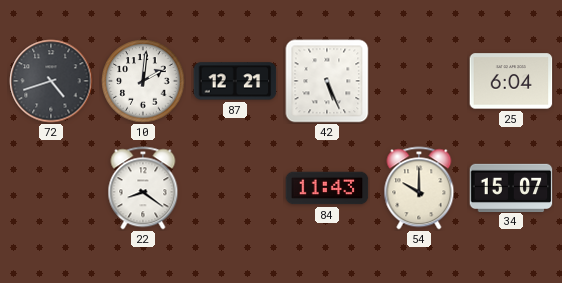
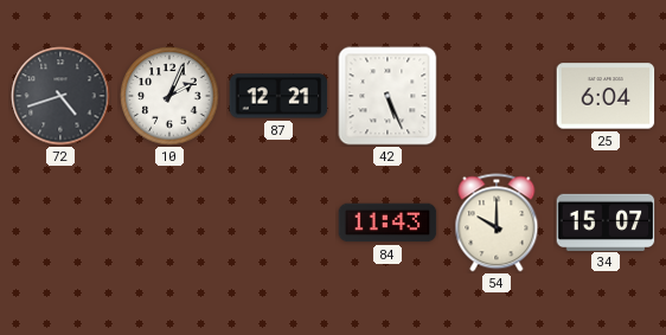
10: 2:01 -> 2:04 (169, 96)
22: 8:21 -> none (143, 188)
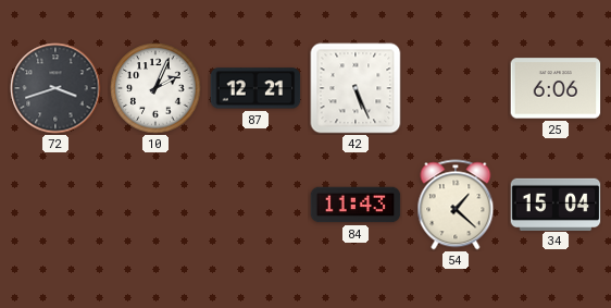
72: 4:42 -> 3:42 (55, 88)
25: 6:04 -> 6:06 (556, 88)
54: 10:00 -> 1:22 (456, 205)
34: 15:07 -> 15:04 (556, 204)
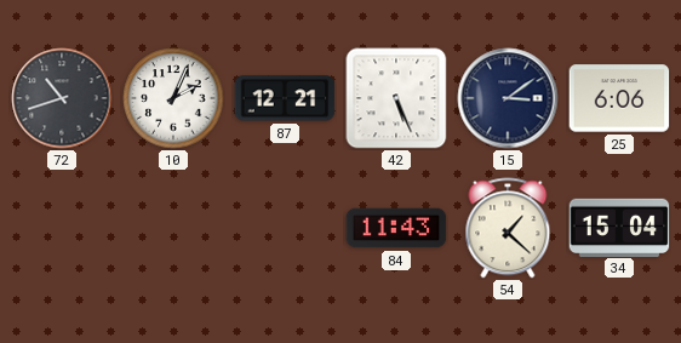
72: 3:42 -> 10:42 (62, 98)
15: none -> 3:09 (508, 98)
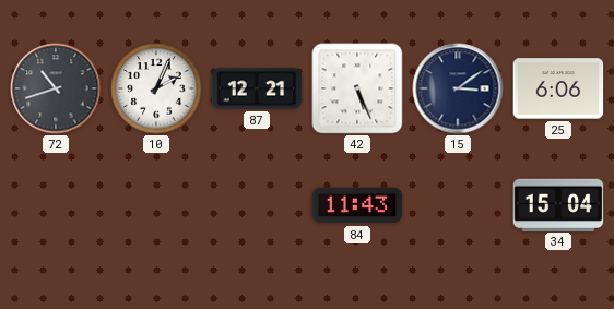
54: 1:22 -> none (508, 228)
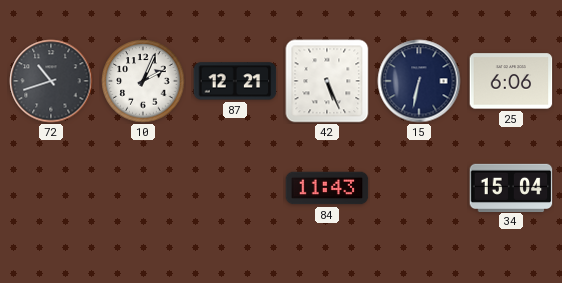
15: 3:09 -> 6:32 (419, 81)
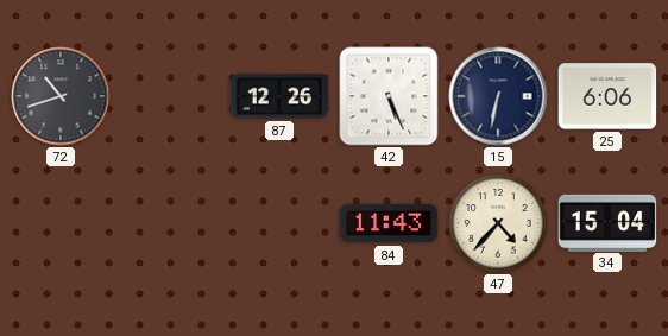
10: 2:04 -> none (143, 81)
87: 12:21 -> 12:26 (279, 96)
47: none -> 4:37 (498, 223)
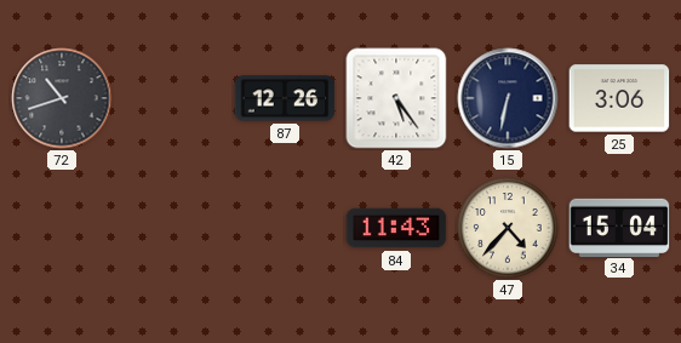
42: 5:26 -> 5:24 (396, 98)
25: 6:06 -> 3:06 (619, 98)
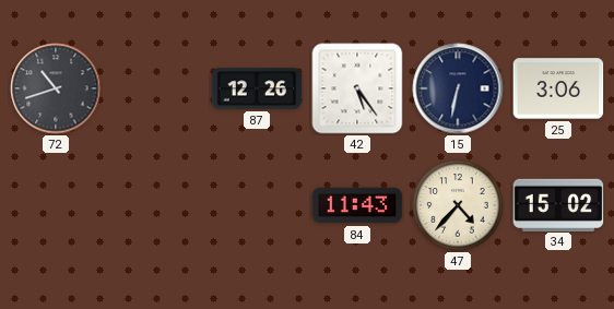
34: 15:04 -> 15:02 (558, 204)
